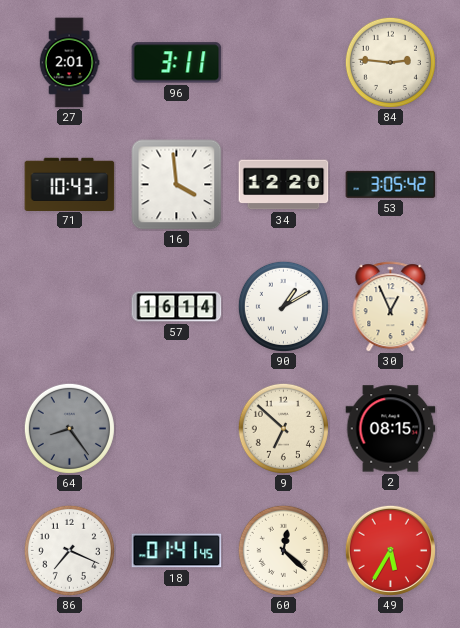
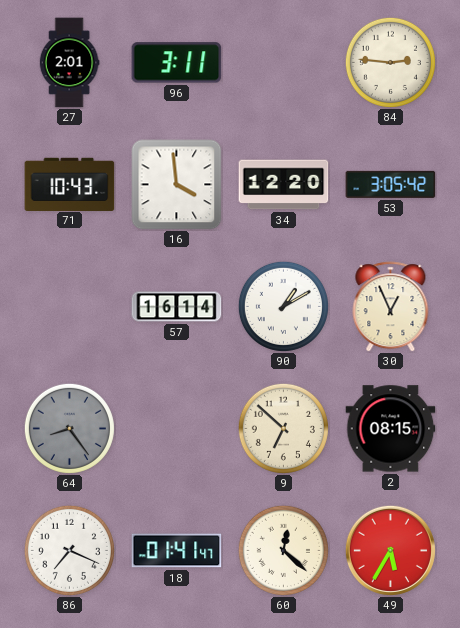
18: 01:41:45 -> 01:41:47 (177, 551)
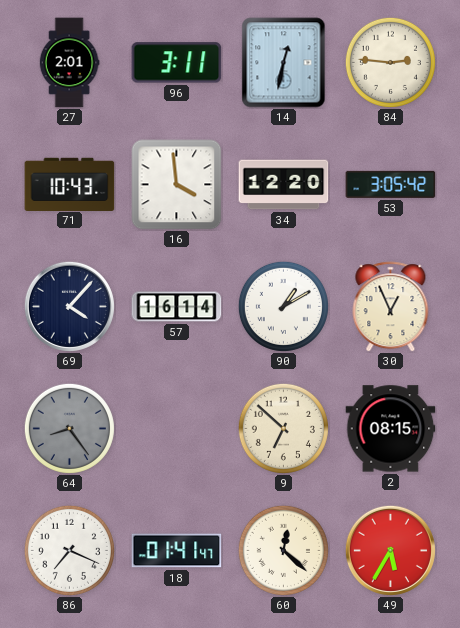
14: none -> 12:32 (284, 63)
69: none -> 4:07 (69, 306)
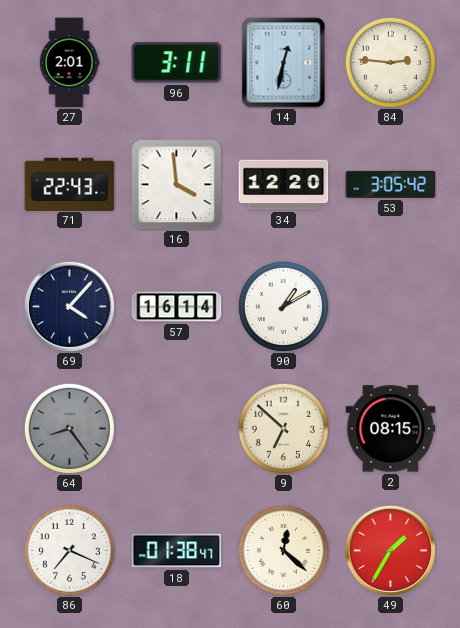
71: 10:43 -> 22:43 (70, 184)
30: 12:56 -> none (391, 307)
18: 01:41 -> 01:38 (177, 551)
49: 5:35 -> 1:35 (390, 550)
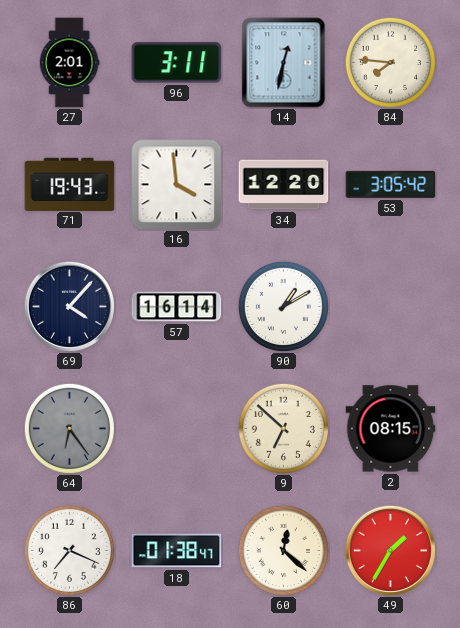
84: 2:46 -> 7:46 (390, 62)
71: 22:43 -> 19:43 (70, 184)
64: 8:24 -> 6:24 (69, 428)
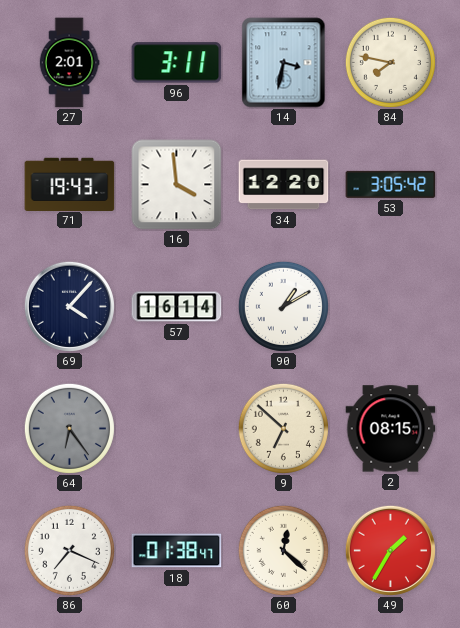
14: 12:32 -> 3:32 (284, 63)
84: 7:46 -> 7:47 (390, 62)
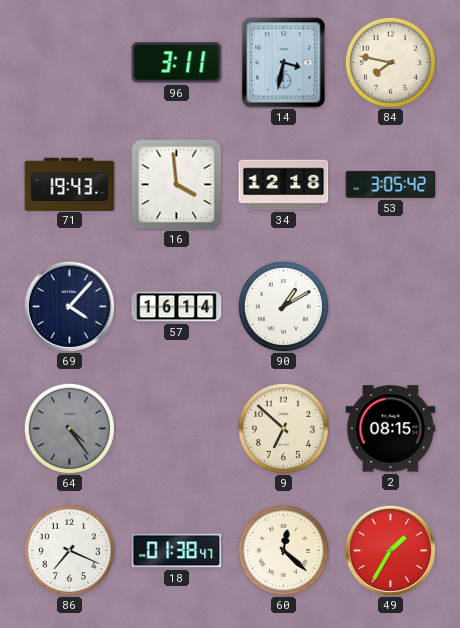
27: 2:01 -> none (69, 63)
34: 12:20 -> 12:18 (284, 185)
64: 6:24 -> 4:24 (69, 428)
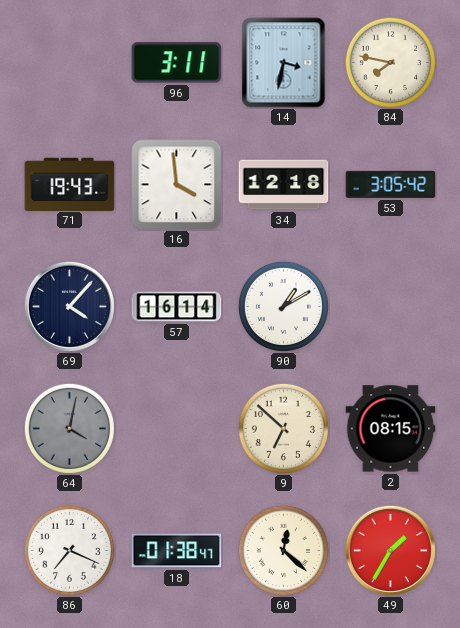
64: 4:24 -> 4:02 (69, 428)
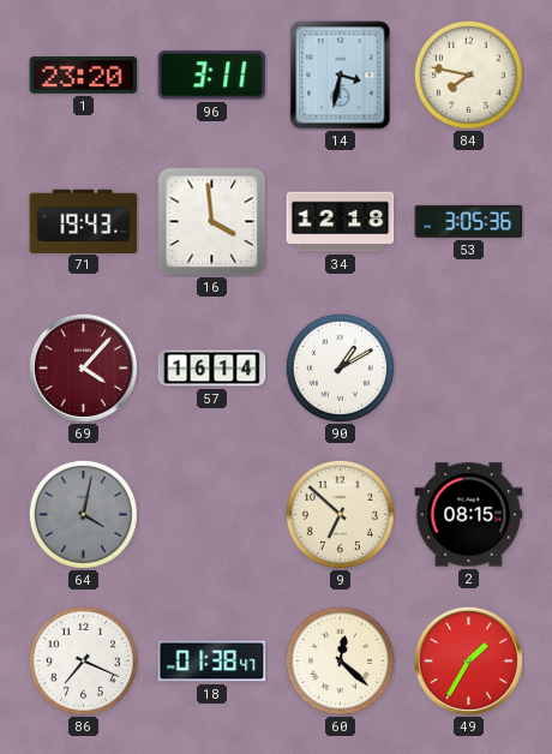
1: none -> 23:20 (84, 74)
53: 3:05:42 -> 3:05:36 (469, 221)
69 dial: navy -> burgundy (83, 367)
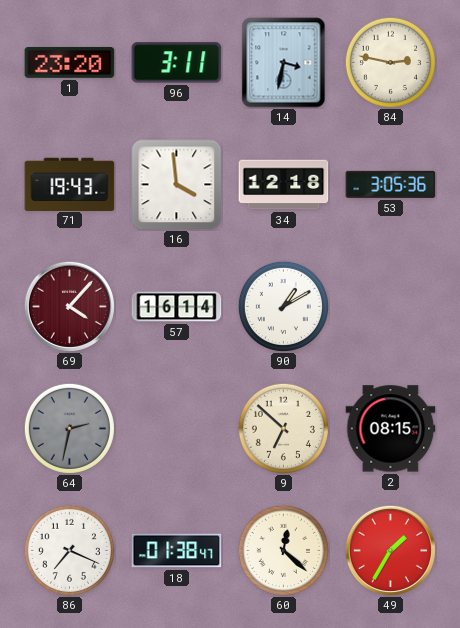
84: 7:47 -> 2:47 (390, 62)
64: 4:02 -> 2:32 (69, 428)
